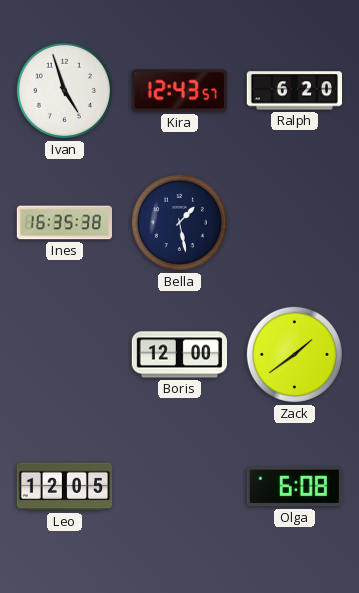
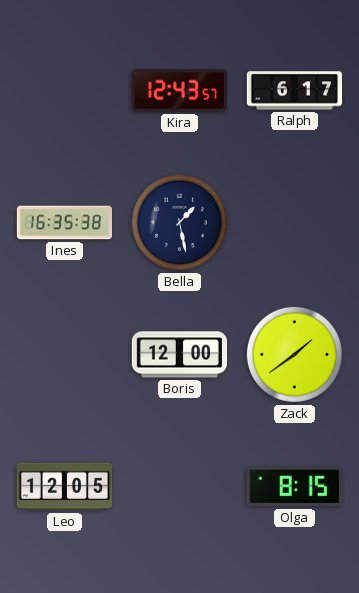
Ivan: 4:57 -> none (64, 90)
Ralph: 6:20 -> 6:17 (294, 91)
Olga: 6:08 -> 8:15 (294, 487)
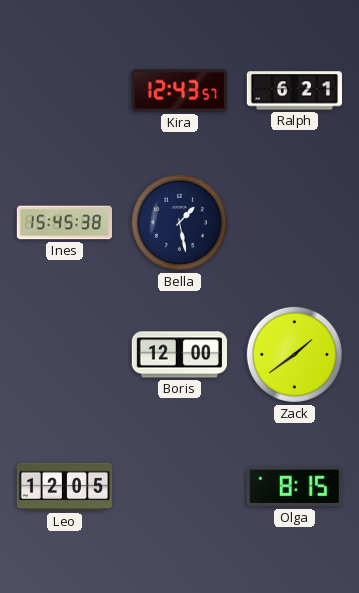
Ralph: 6:17 -> 6:21 (294, 91)
Ines: 16:35 -> 15:45 (65, 223)
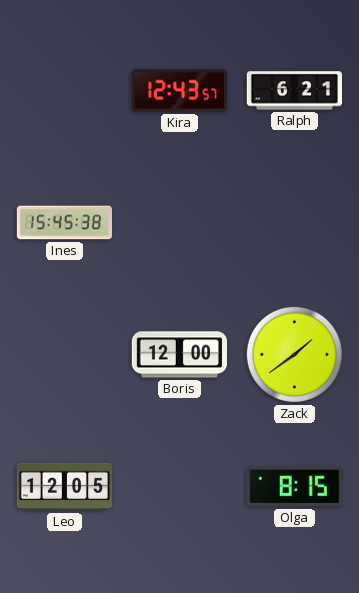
Bella: 1:28 -> none (179, 222)
